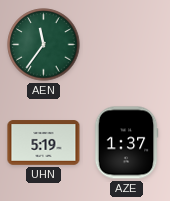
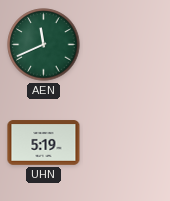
AEN: 11:36 -> 11:41 (44, 45)
AZE: 1:37 -> none (126, 143)
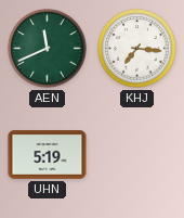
KHJ: none -> 7:16 (137, 49)
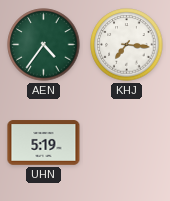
AEN: 11:41 -> 4:36 (44, 45)
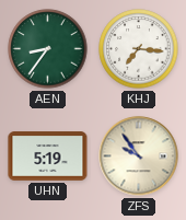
AEN: 4:36 -> 8:36 (48, 49)
ZFS: none -> 9:54 (139, 157)
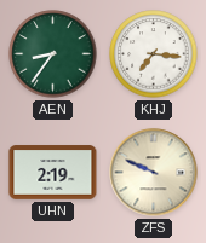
UHN: 5:19 -> 2:19 (53, 173)
ZFS: 9:54 -> 9:49 (154, 173)
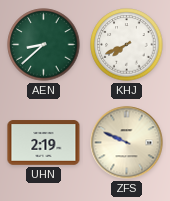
AEN: 8:36 -> 8:38 (44, 45)
KHJ: 7:16 -> 7:41 (127, 45)
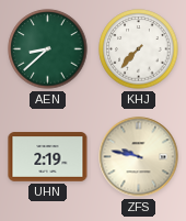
KHJ: 7:41 -> 7:37 (139, 49)
ZFS: 9:49 -> 9:47 (139, 157)
